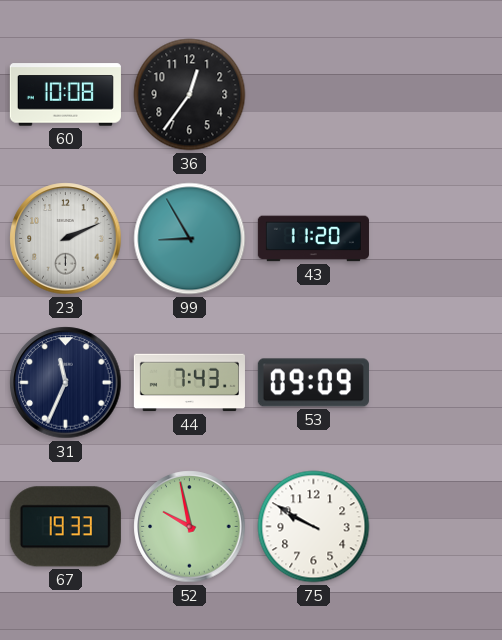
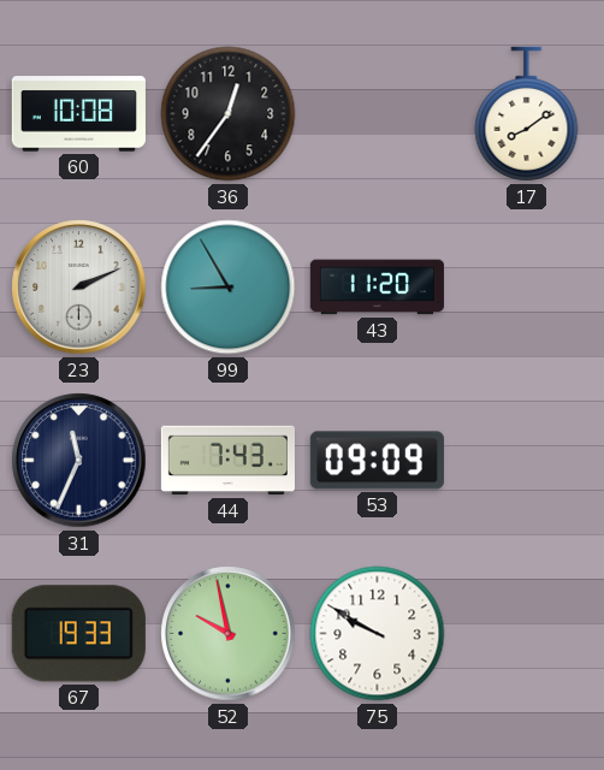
17: none -> 8:09 (527, 114)
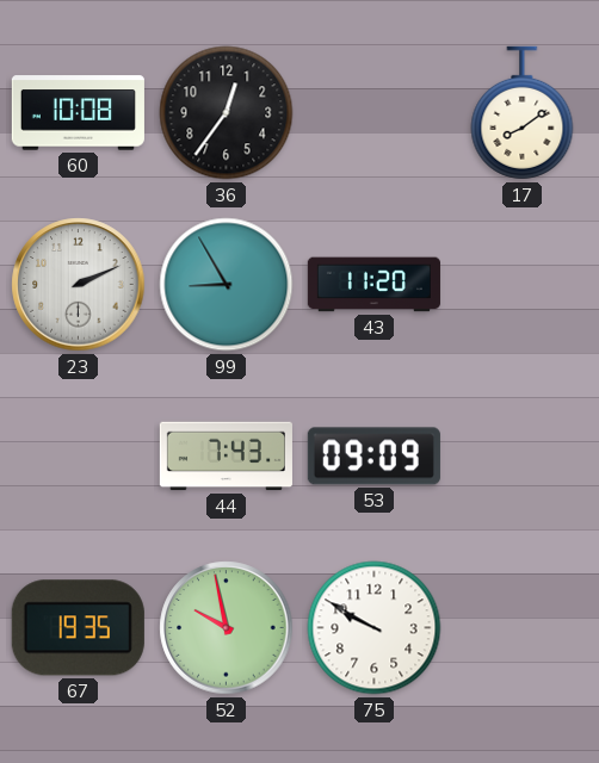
31: 11:34 -> none (79, 461)
67: 19:33 -> 19:35 (78, 628)
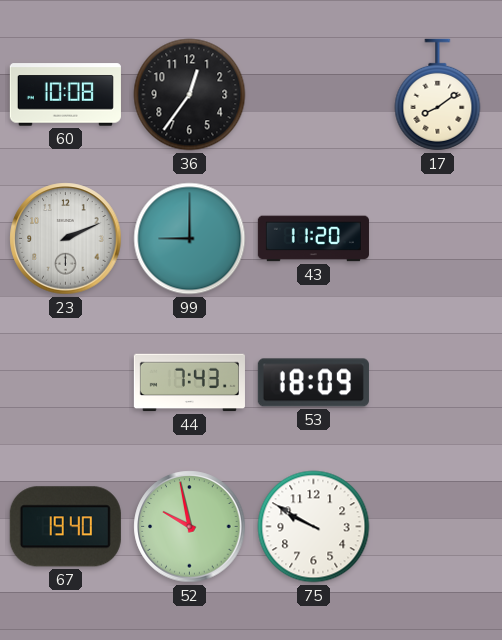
99: 8:55 -> 9:00 (190, 239)
53: 09:09 -> 18:09 (313, 383)
67: 19:35 -> 19:40 (65, 527)
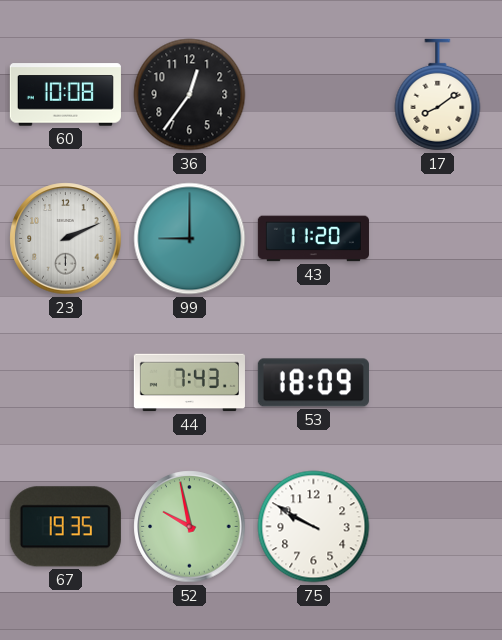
67: 19:40 -> 19:35 (65, 527)
